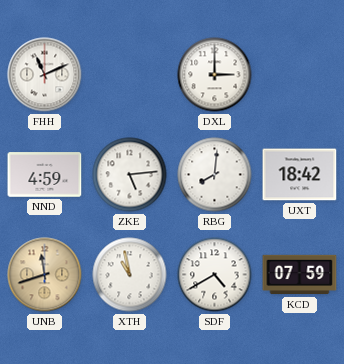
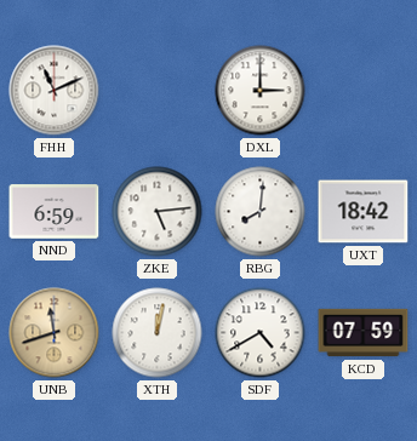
NND: 4:59 -> 6:59 (55, 212)
XTH: 10:58 -> 12:02 (158, 333)
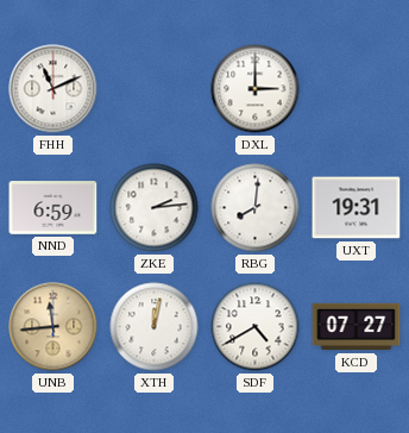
ZKE: 5:14 -> 2:14 (155, 208)
UXT: 18:42 -> 19:31 (357, 208)
UNB: 11:42 -> 11:44 (54, 327)
KCD: 07:59 -> 07:27 (357, 327)
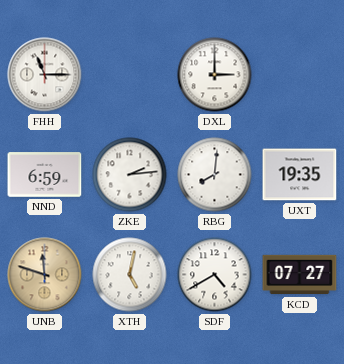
FHH: 11:11 -> 11:15 (45, 75)
UXT: 19:31 -> 19:35 (300, 175)
UNB: 11:44 -> 11:48 (45, 275)
XTH: 12:02 -> 5:02 (130, 275)
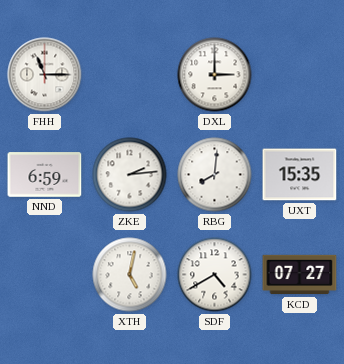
UXT: 19:35 -> 15:35 (300, 175)
UNB: 11:48 -> none (45, 275)
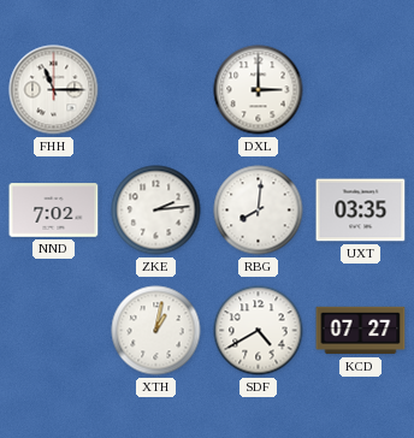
NND: 6:59 -> 7:02 (54, 211)
UXT: 15:35 -> 03:35 (361, 211)
XTH: 5:02 -> 1:02 (156, 331)
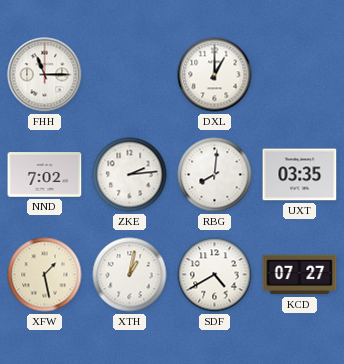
DXL: 3:00 -> 1:00 (215, 75)
XFW: none -> 1:28 (45, 275)
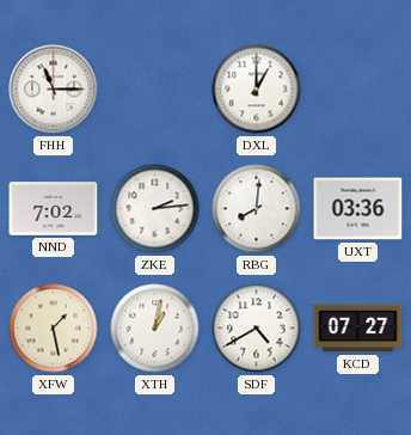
UXT: 03:35 -> 03:36 (358, 209)
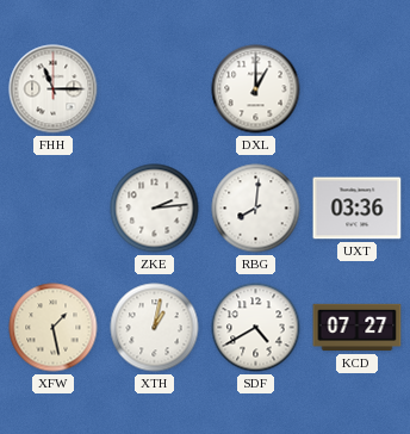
NND: 7:02 -> none (54, 209)
